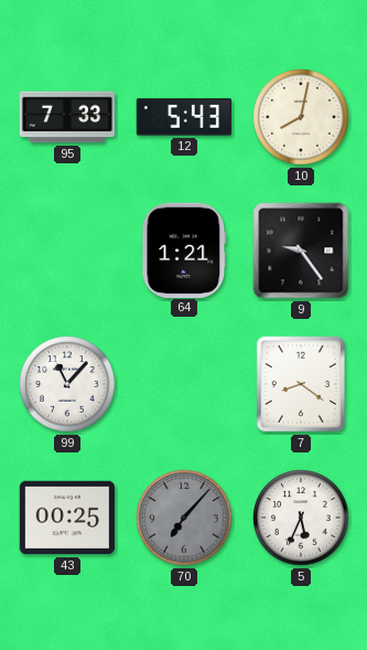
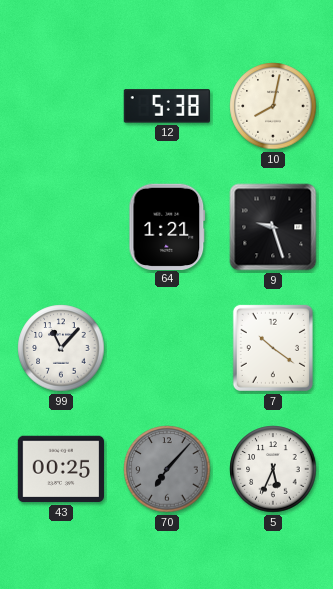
95: 7:33 -> none (67, 117)
12: 5:43 -> 5:38 (166, 106)
9: 9:24 -> 9:27 (273, 227)
7: 8:21 -> 10:21 (273, 348)
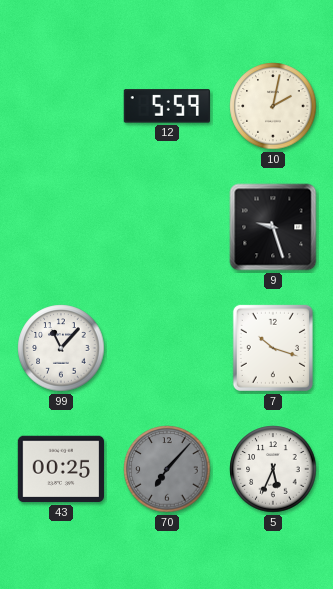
12: 5:38 -> 5:59 (166, 106)
10: 8:02 -> 2:02 (273, 106)
64: 1:21 -> none (167, 226)
7: 10:21 -> 10:18 (273, 348)
